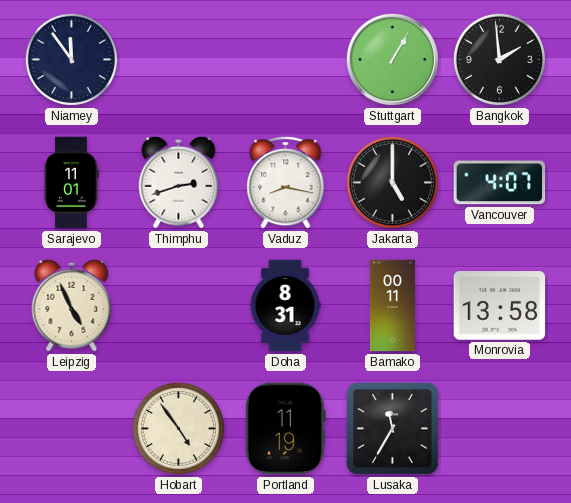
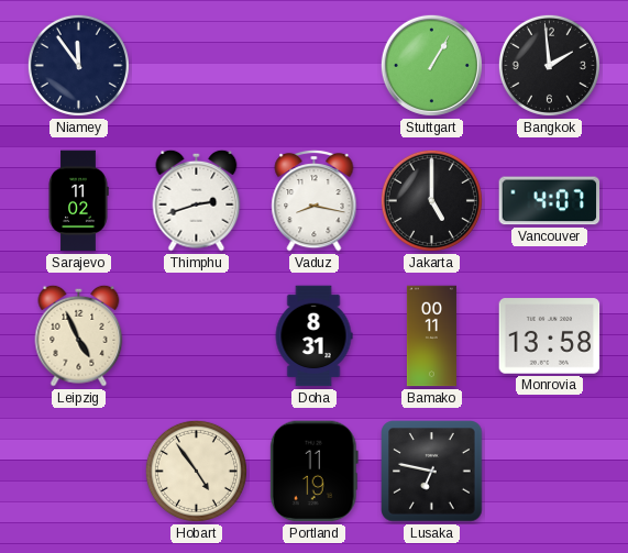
Sarajevo: 11:01 -> 11:02 (78, 201)
Lusaka: 11:35 -> 6:47 (432, 472)
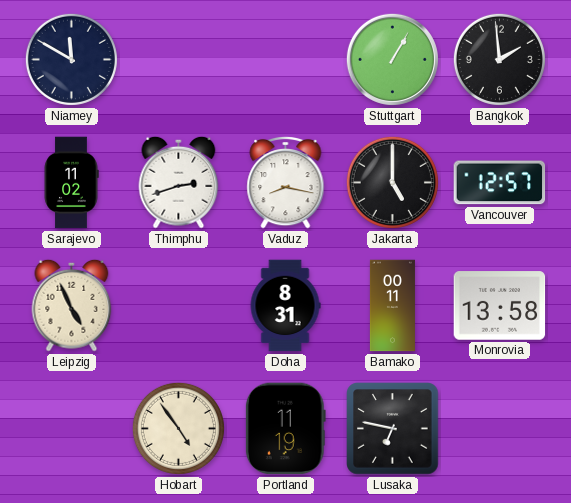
Niamey: 11:54 -> 11:50 (71, 59)
Vancouver: 4:07 -> 12:57 (500, 183)
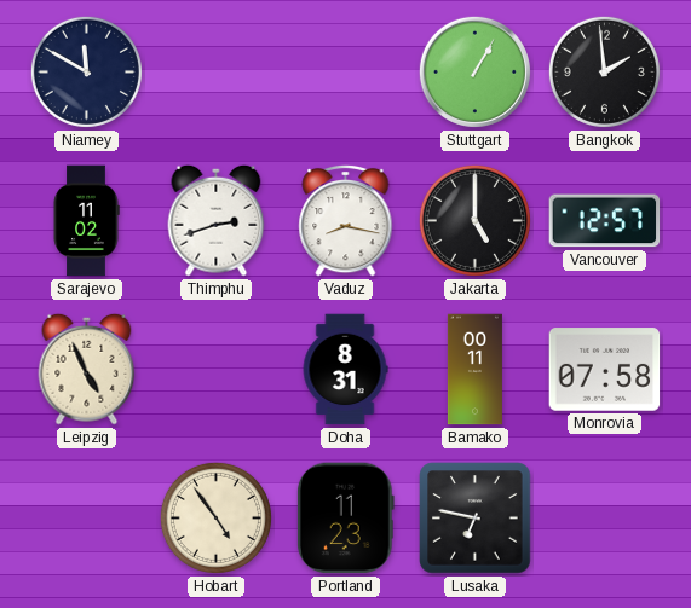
Monrovia: 13:58 -> 07:58 (605, 370)
Portland: 11:19 -> 11:23 (345, 519)
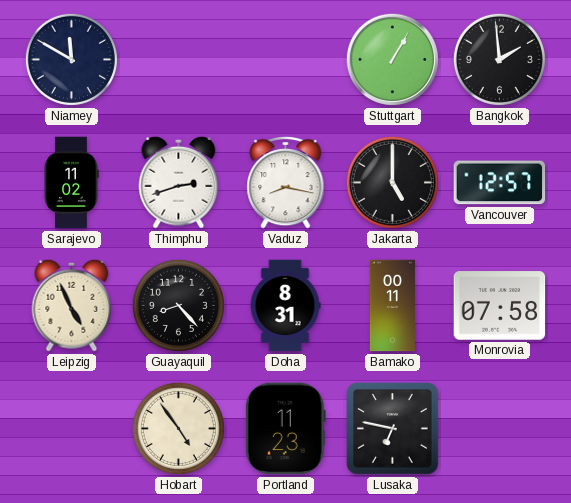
Guayaquil: none -> 8:23 (178, 305)
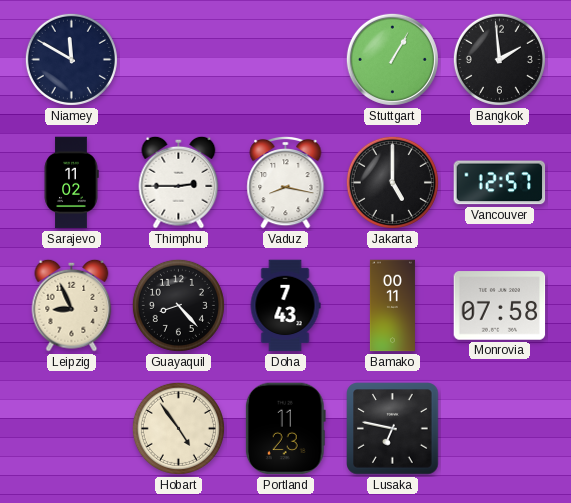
Thimphu: 2:42 -> 2:45 (179, 182)
Leipzig: 4:56 -> 8:56 (72, 305)
Doha: 8:31 -> 7:43 (285, 306)
